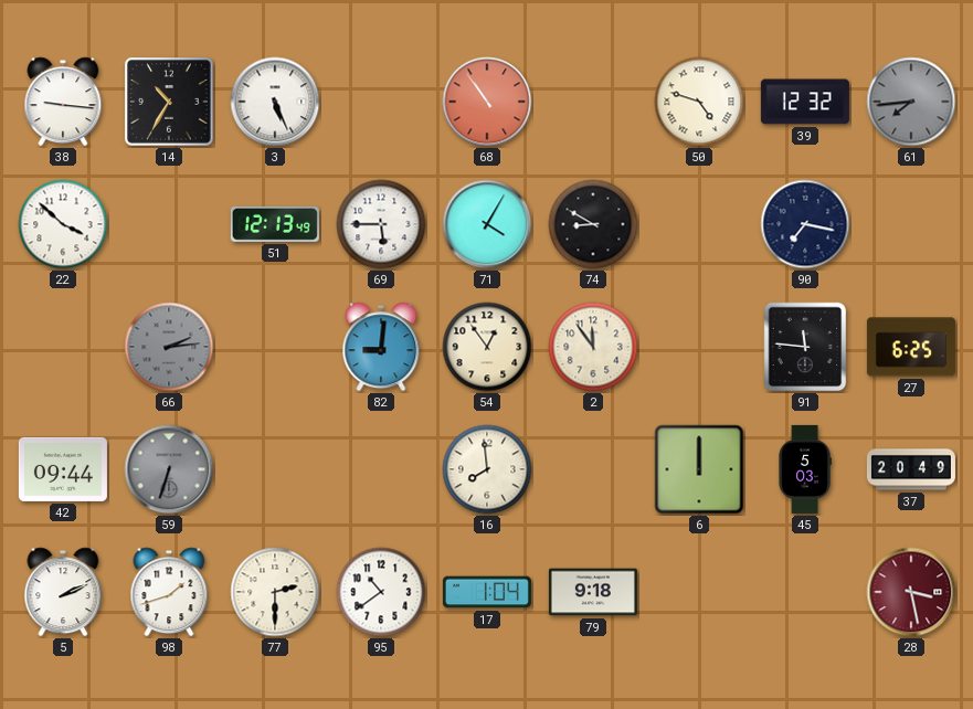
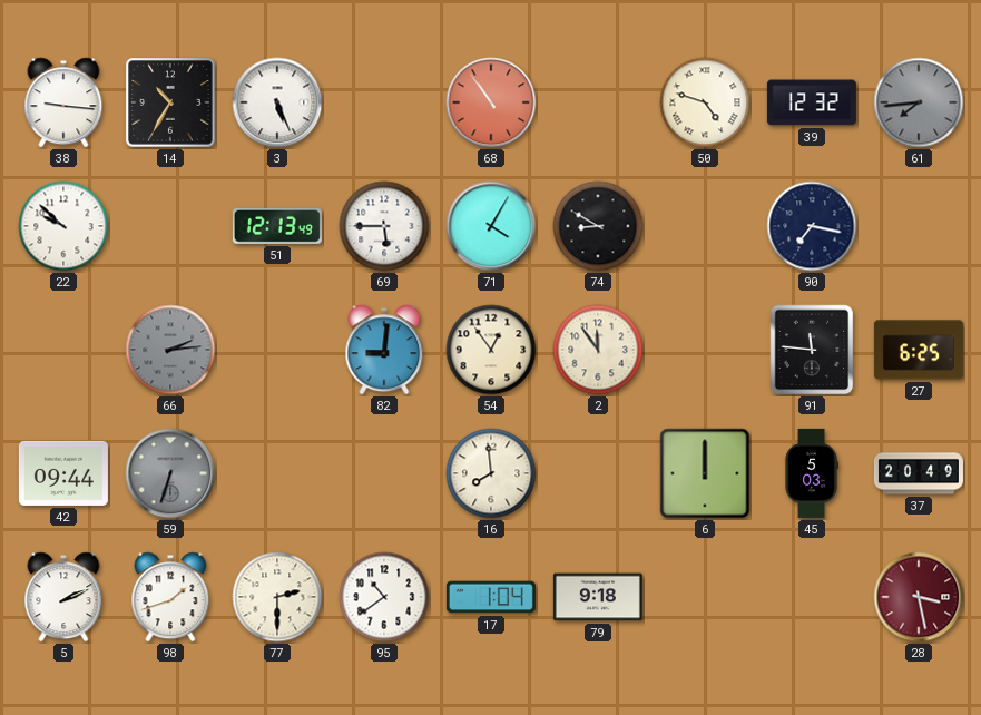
22: 3:52 -> 9:52 (63, 226)
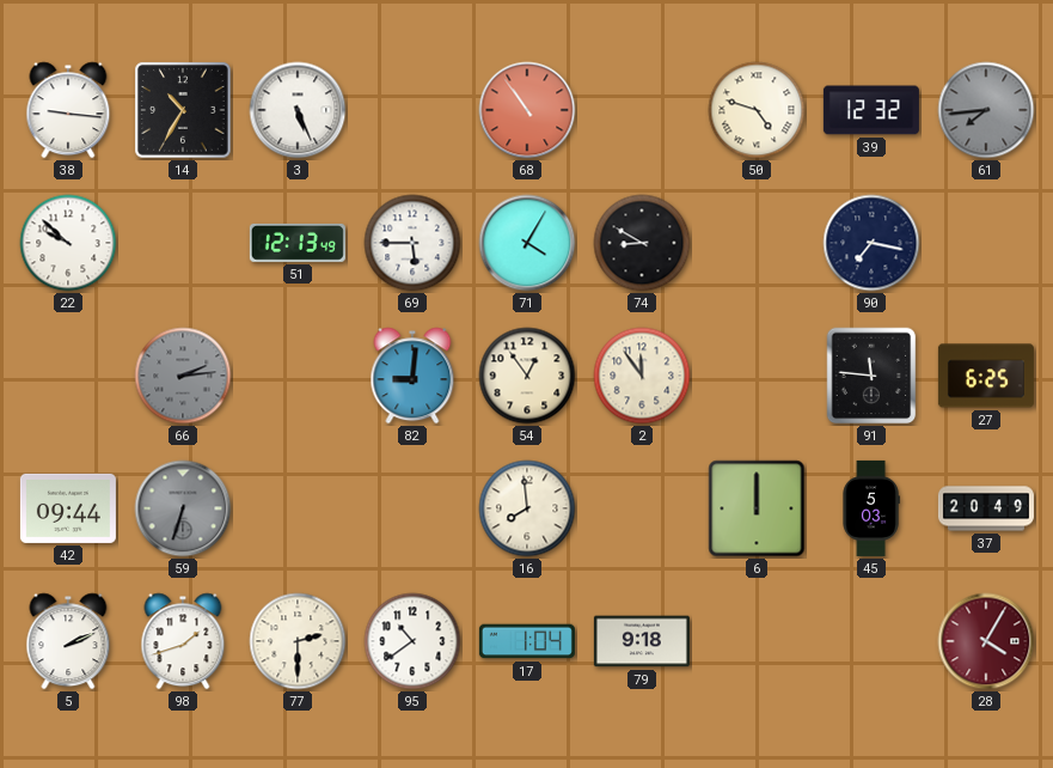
28: 3:28 -> 4:05 (986, 641)
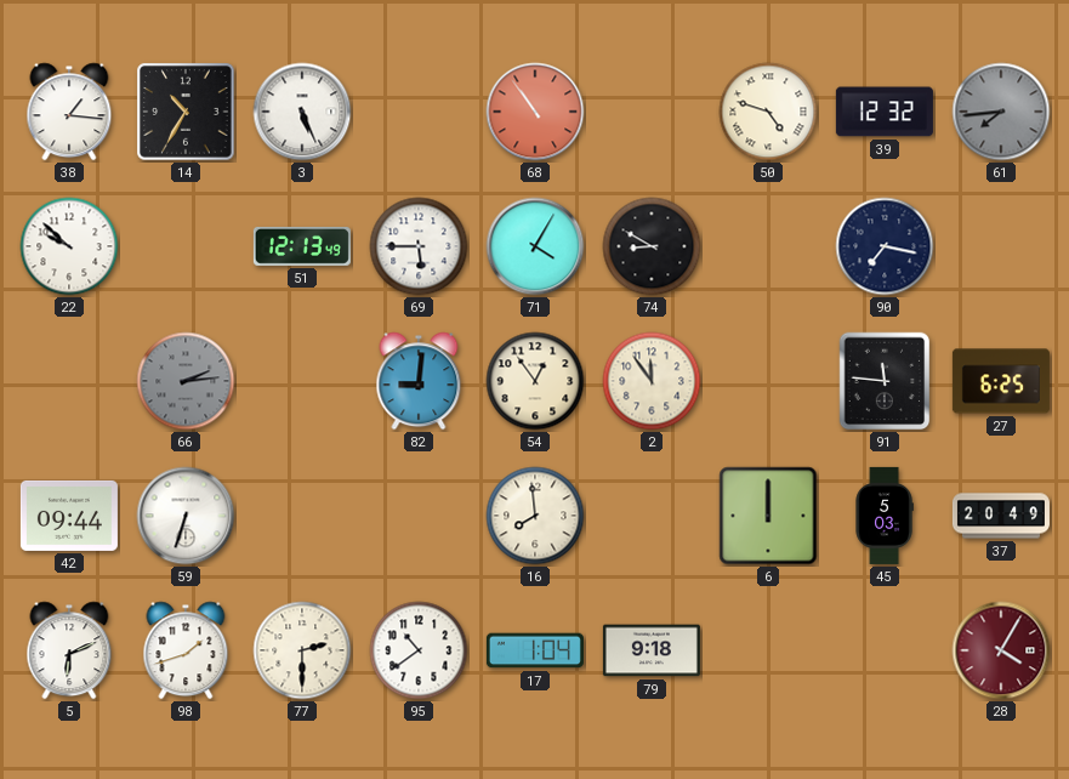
38: 9:16 -> 1:16 (69, 112)
59 dial: grey -> white (186, 516)
5: 2:11 -> 6:11 (69, 650)
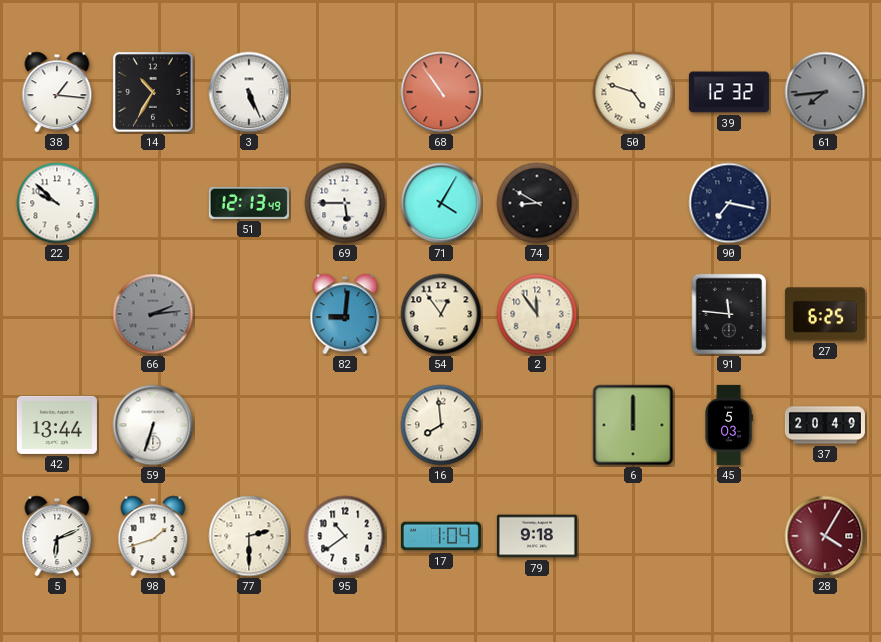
42: 09:44 -> 13:44 (57, 425)
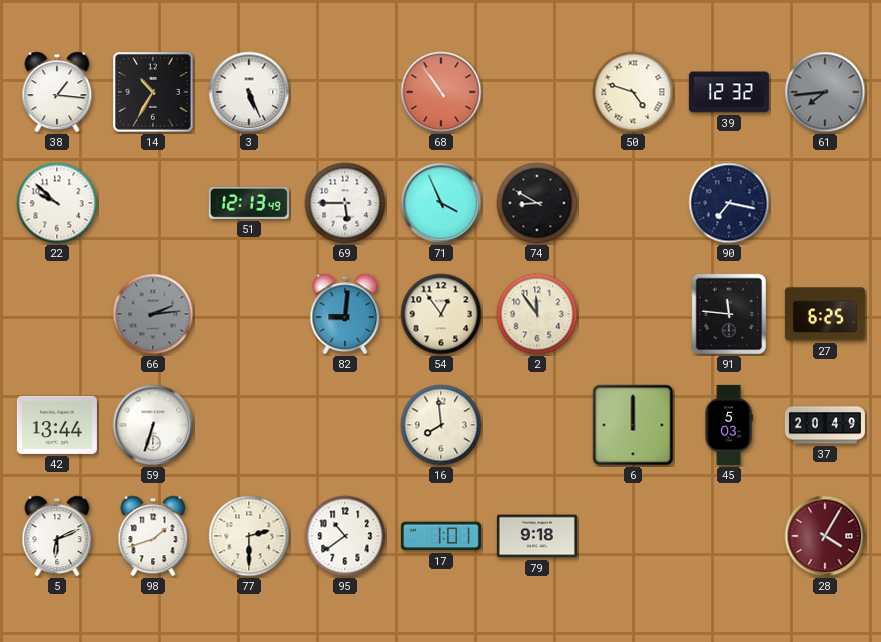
71: 4:05 -> 3:56 (441, 203)
17: 1:04 -> 1:01 (441, 536)
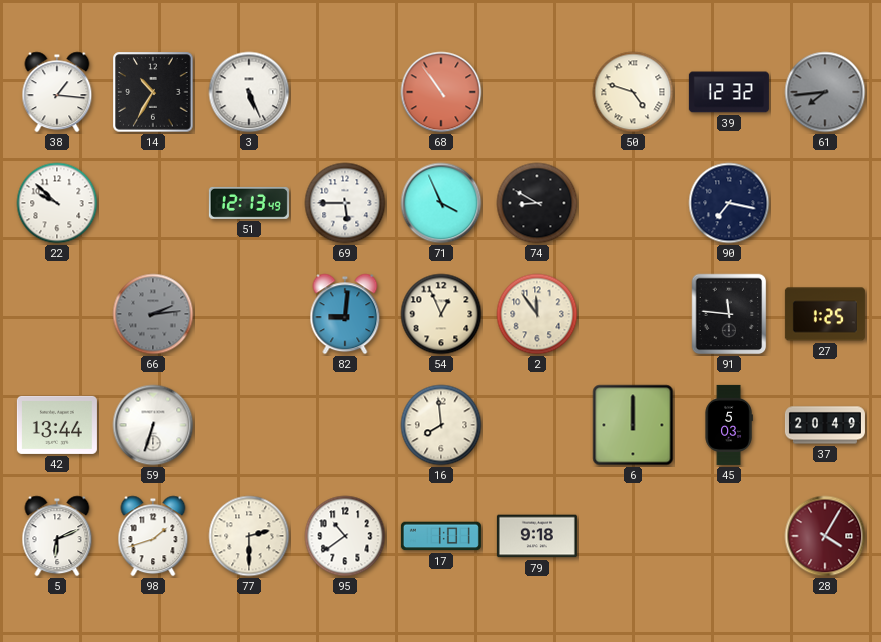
54: 12:54 -> 12:56 (441, 314)
27: 6:25 -> 1:25 (825, 314)
